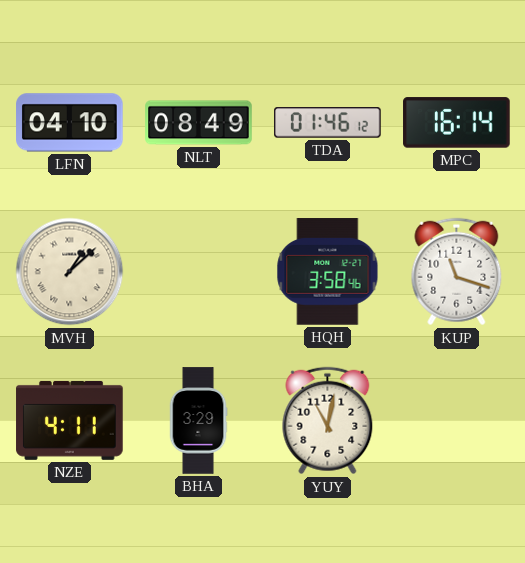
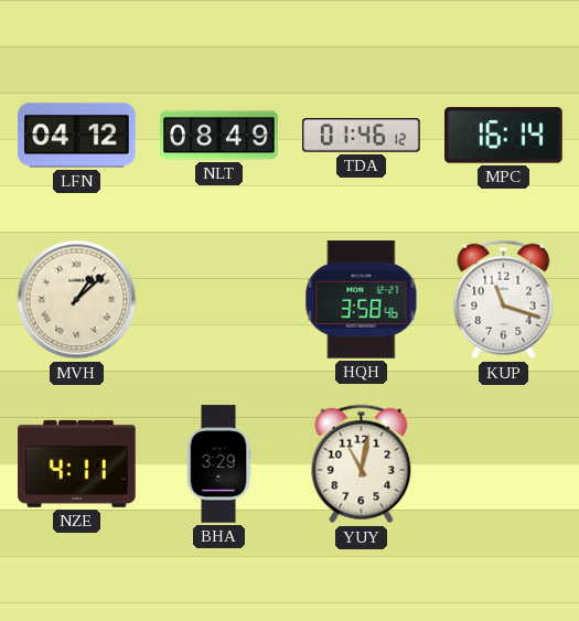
LFN: 04:10 -> 04:12 (77, 136)
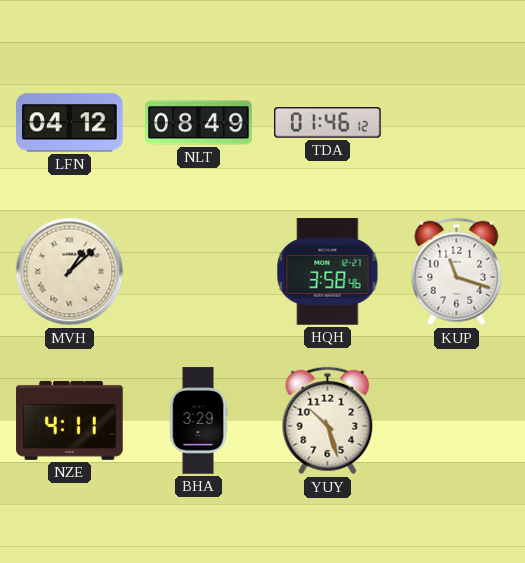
MPC: 16:14 -> none (504, 136)
YUY: 11:02 -> 10:27 (328, 421)
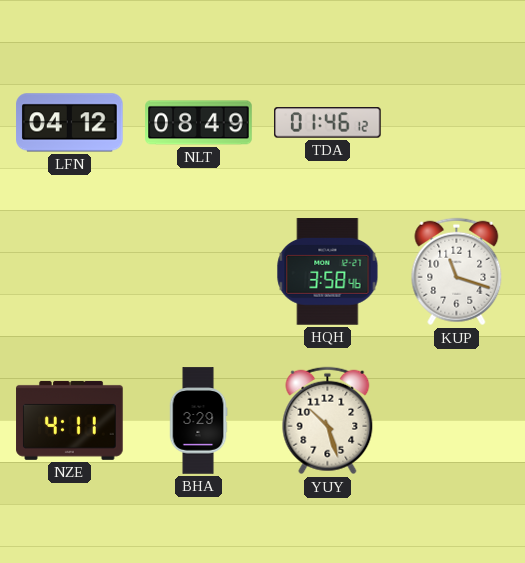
MVH: 1:08 -> none (70, 272)
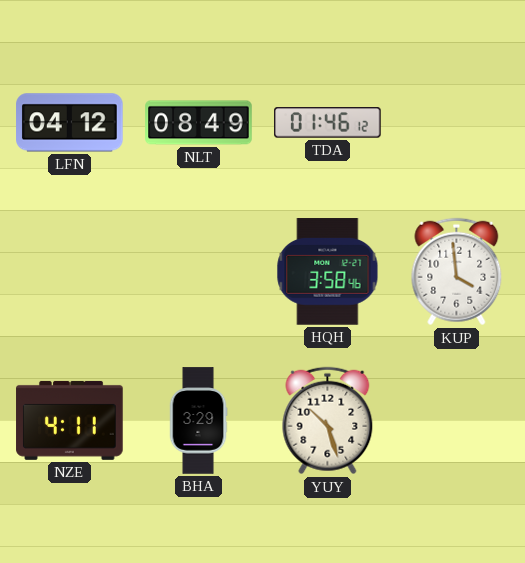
KUP: 11:18 -> 3:59 (457, 272)
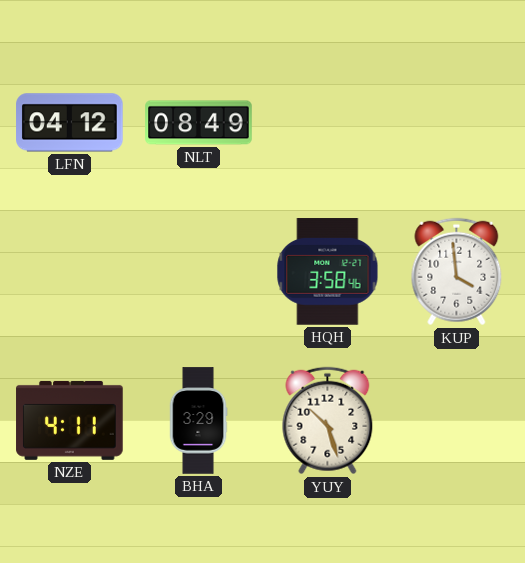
TDA: 01:46 -> none (328, 123)
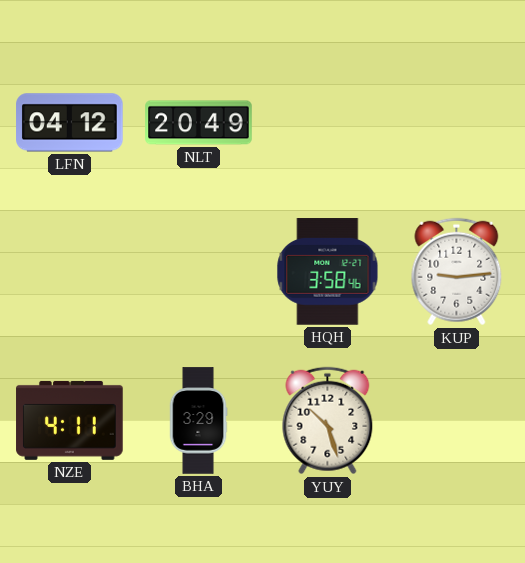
NLT: 08:49 -> 20:49 (199, 123)
KUP: 3:59 -> 9:14 (457, 272)
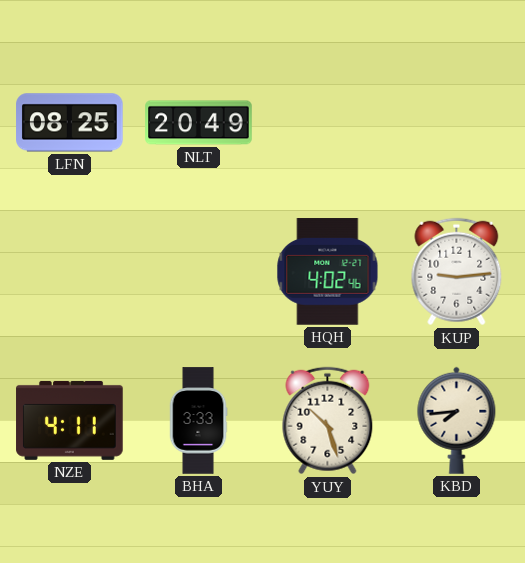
LFN: 04:12 -> 08:25 (70, 123)
HQH: 3:58 -> 4:02 (328, 272)
BHA: 3:29 -> 3:33 (198, 421)
KBD: none -> 7:44 (457, 420)
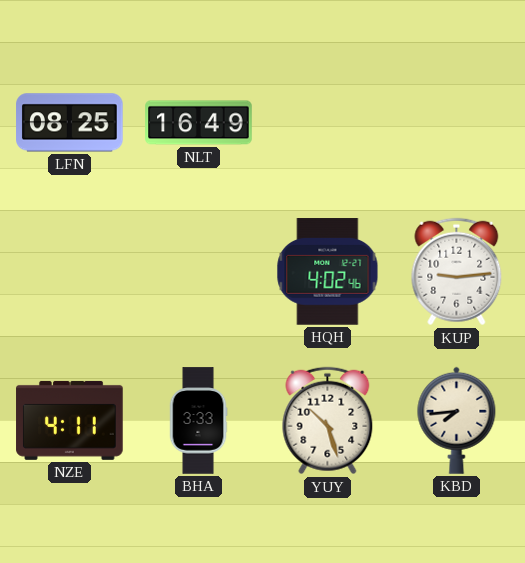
NLT: 20:49 -> 16:49 (199, 123)
